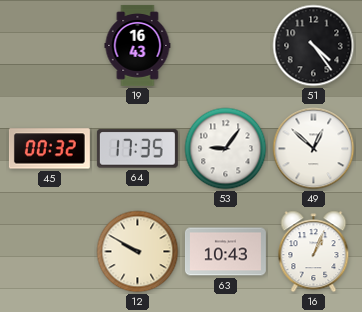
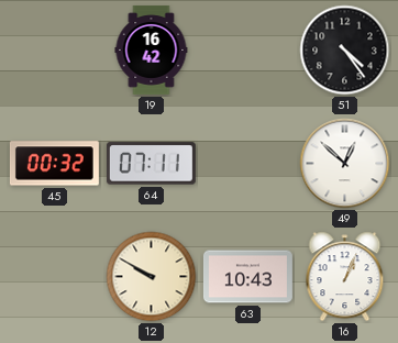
19: 16:43 -> 16:42 (152, 49)
64: 17:35 -> 07:11 (151, 164)
53: 9:06 -> none (226, 149)
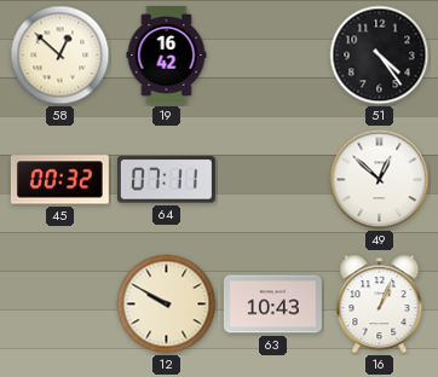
58: none -> 12:52 (60, 56)
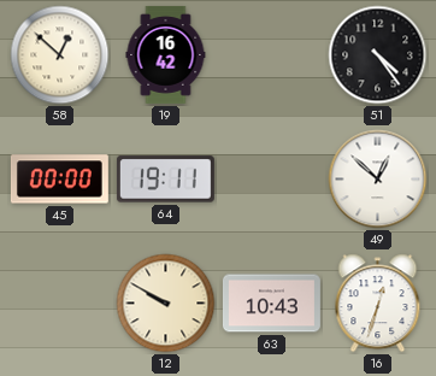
45: 00:32 -> 00:00 (59, 180)
64: 07:11 -> 19:11 (165, 180)
16: 1:04 -> 12:33 (378, 304)
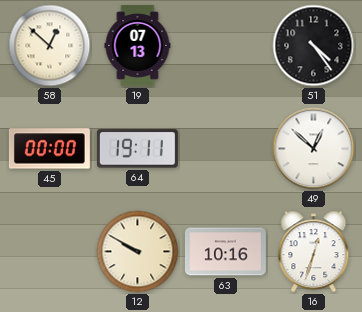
19: 16:42 -> 07:13 (138, 45)
63: 10:43 -> 10:16 (225, 252)
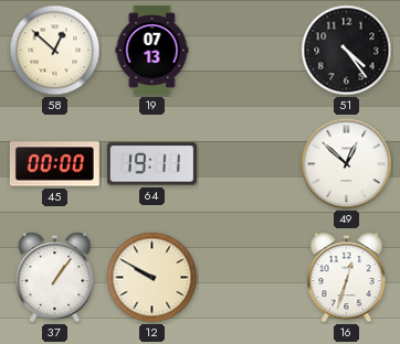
37: none -> 1:06 (55, 278)
63: 10:16 -> none (225, 252)
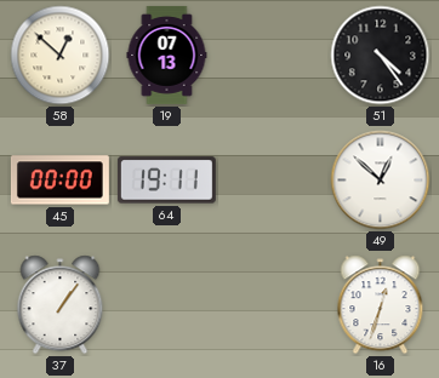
12: 9:50 -> none (152, 278)
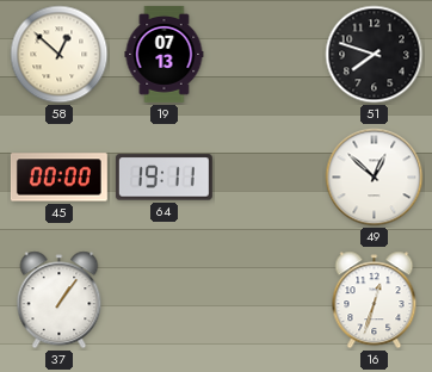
51: 4:24 -> 7:48 (375, 55)
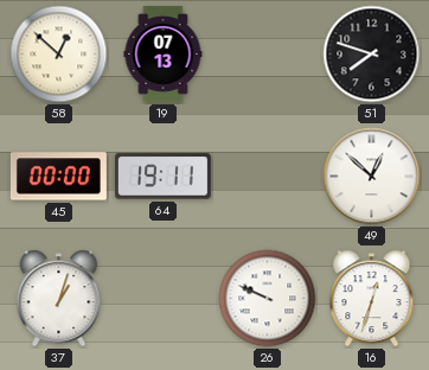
37: 1:06 -> 1:03 (59, 299)
26: none -> 9:49 (268, 299)
